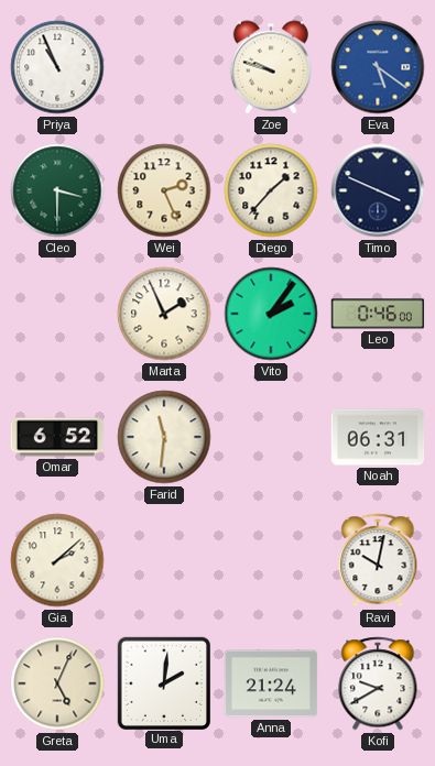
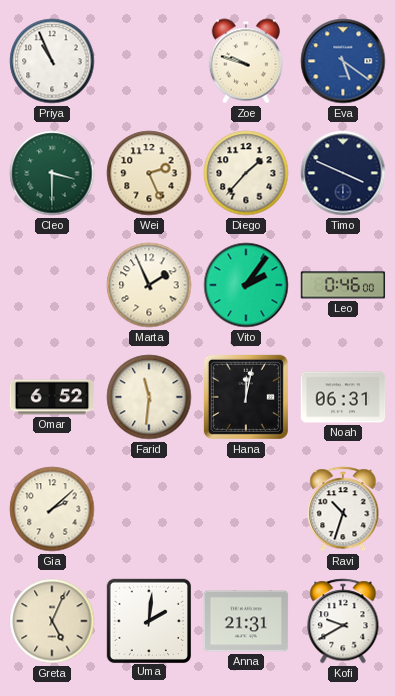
Hana: none -> 12:02 (246, 397)
Ravi: 10:02 -> 10:33 (343, 509)
Anna: 21:24 -> 21:31 (246, 621)
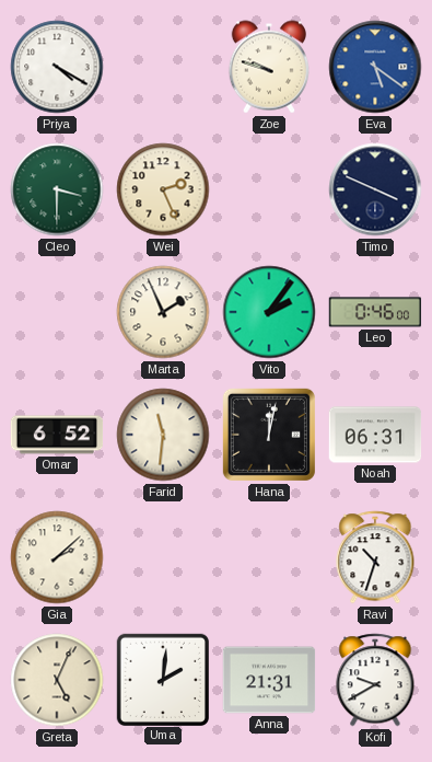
Priya: 10:56 -> 4:20 (57, 67)
Diego: 1:37 -> none (246, 173)
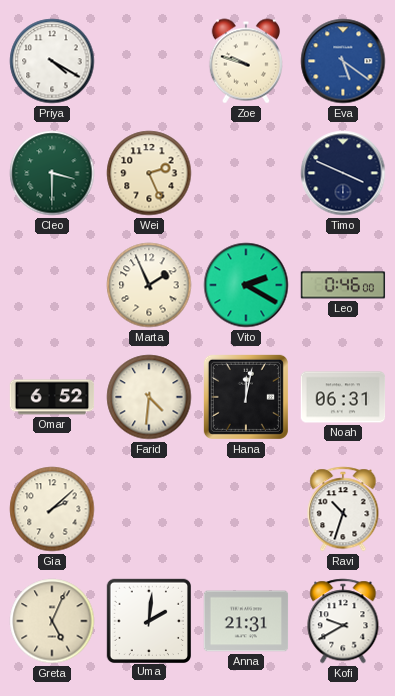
Vito: 2:06 -> 2:20 (246, 285)
Farid: 11:31 -> 4:31 (149, 397)
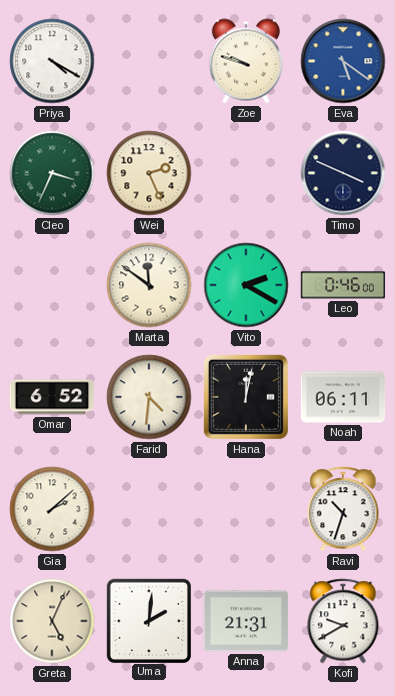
Cleo: 3:30 -> 3:34 (52, 173)
Marta: 1:56 -> 11:51 (149, 285)
Noah: 06:31 -> 06:11 (343, 397)
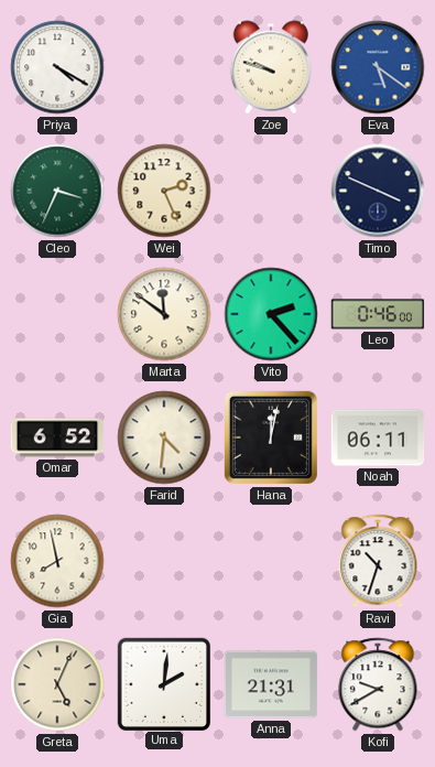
Vito: 2:20 -> 2:23 (271, 314)
Gia: 2:08 -> 7:58 (57, 561)
